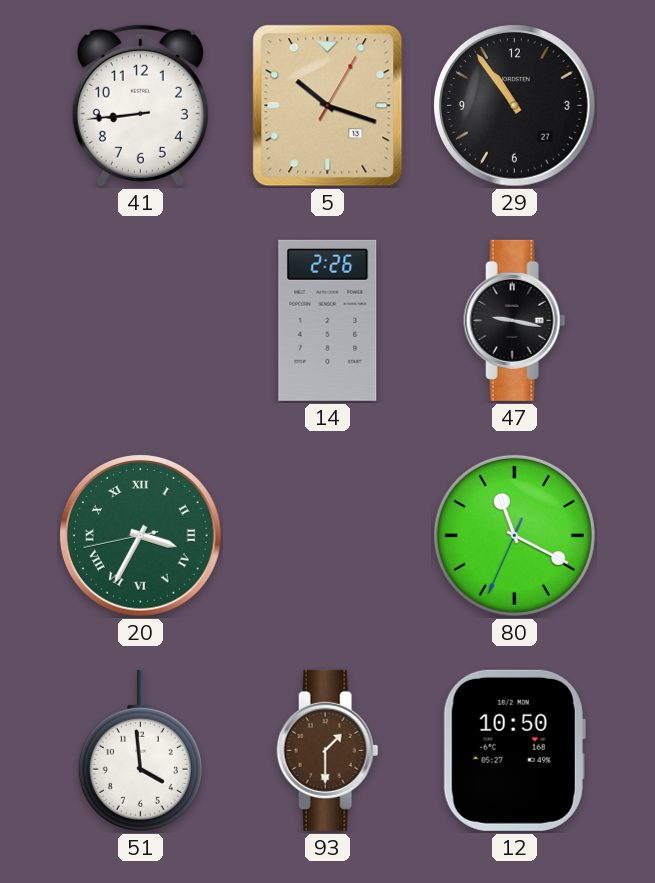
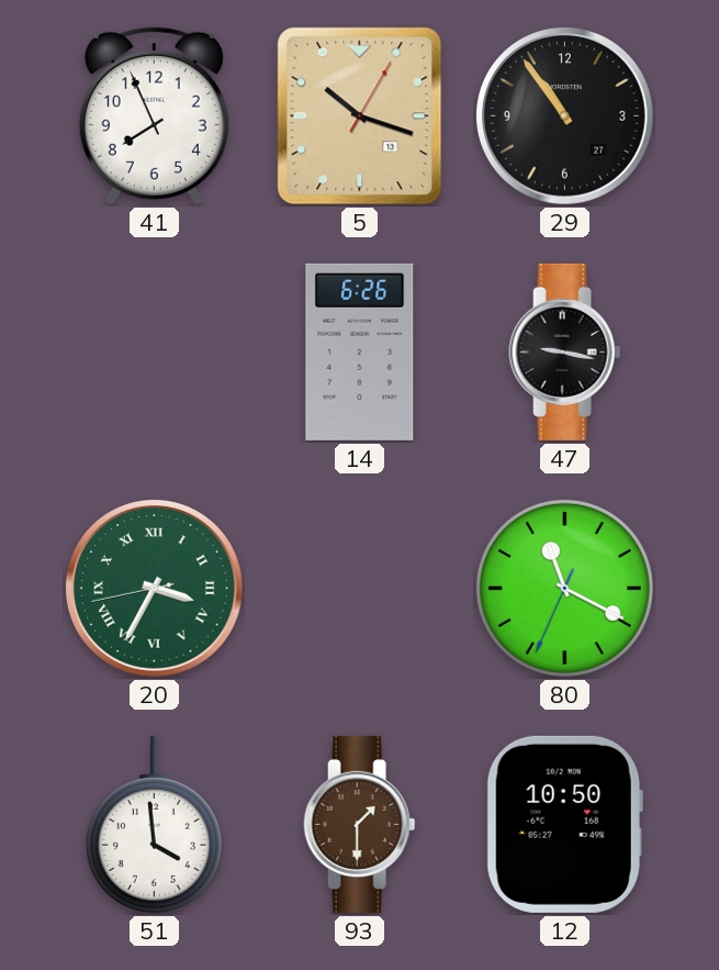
41: 8:44 -> 7:56 (154, 115)
14: 2:26 -> 6:26 (360, 352)
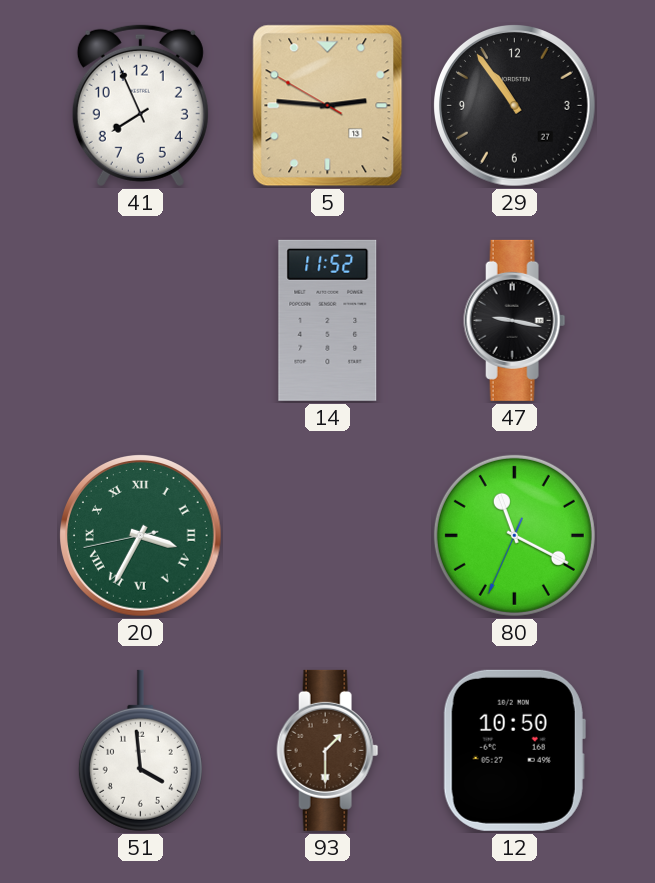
5: 10:18 -> 2:45 (328, 106)
14: 6:26 -> 11:52 (328, 320)
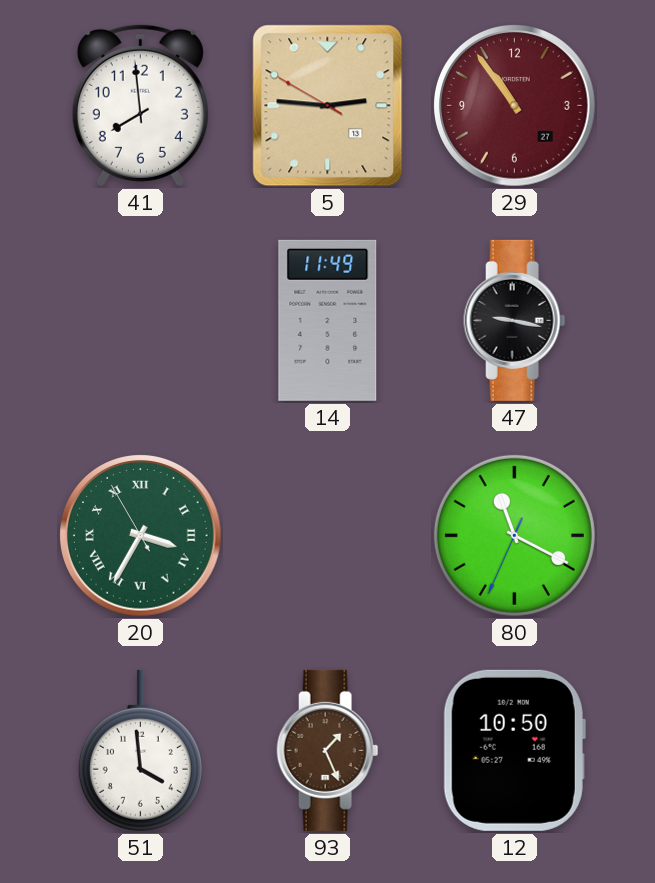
41: 7:56 -> 7:59 (140, 105)
29 dial: black -> burgundy (515, 106)
14: 11:52 -> 11:49 (328, 320)
20: 3:34:43 -> 3:34:55 (141, 536)
93: 1:30 -> 1:26 (328, 750)
